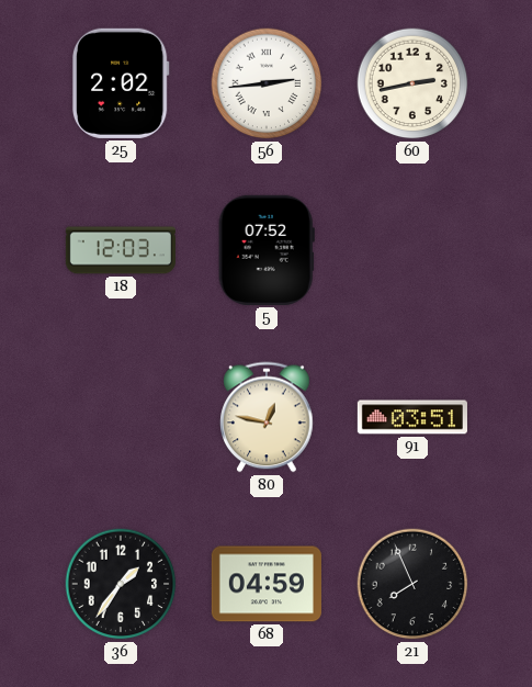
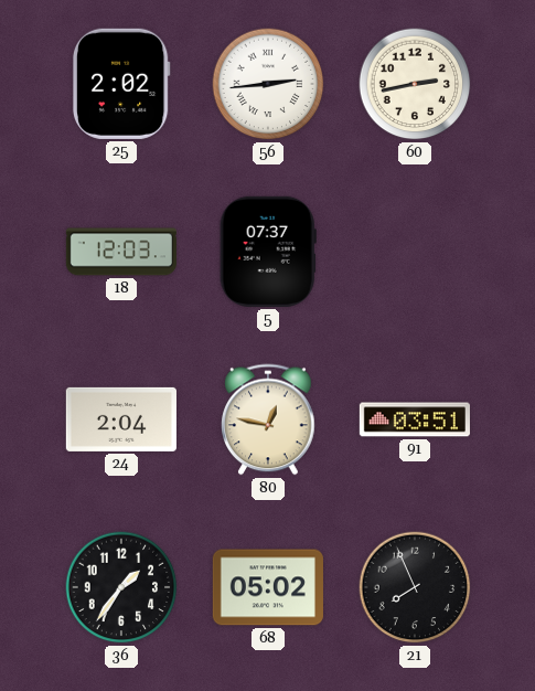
5: 07:52 -> 07:37 (268, 252)
24: none -> 2:04 (121, 419)
68: 04:59 -> 05:02 (268, 587)
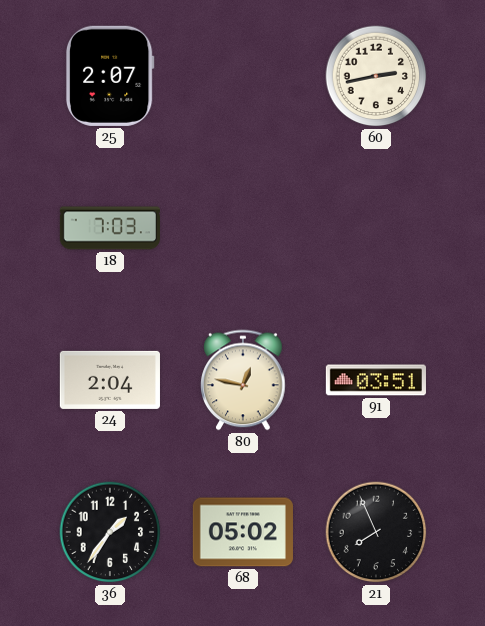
25: 2:02 -> 2:07 (110, 76)
56: 2:44 -> none (268, 84)
18: 12:03 -> 7:03 (110, 228)
5: 07:37 -> none (268, 252)
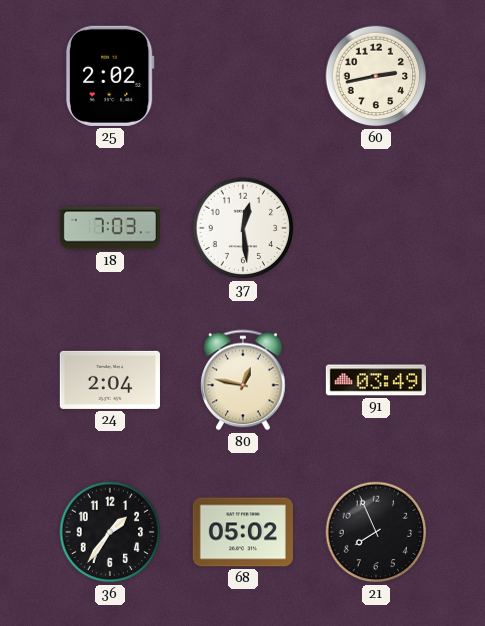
25: 2:07 -> 2:02 (110, 76)
37: none -> 12:29 (243, 228)
91: 03:51 -> 03:49 (376, 380)
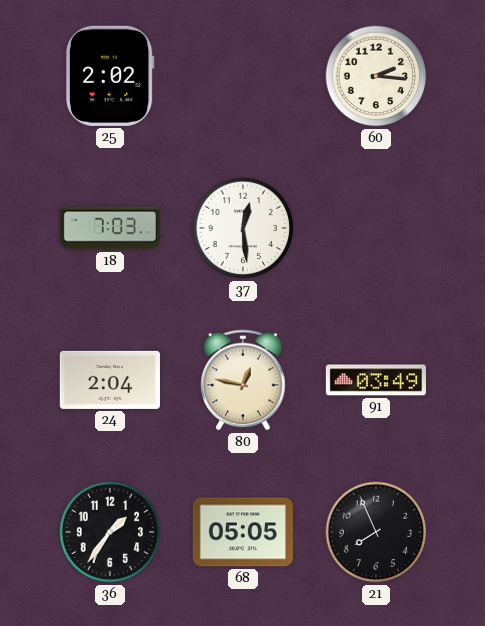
60: 2:43 -> 2:16 (376, 76)
68: 05:02 -> 05:05 (243, 532)
